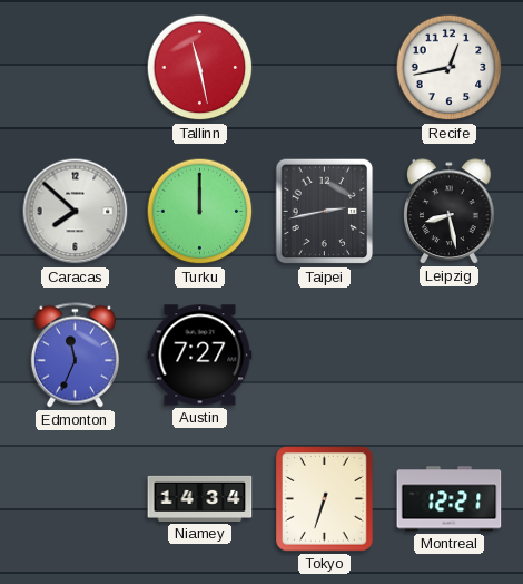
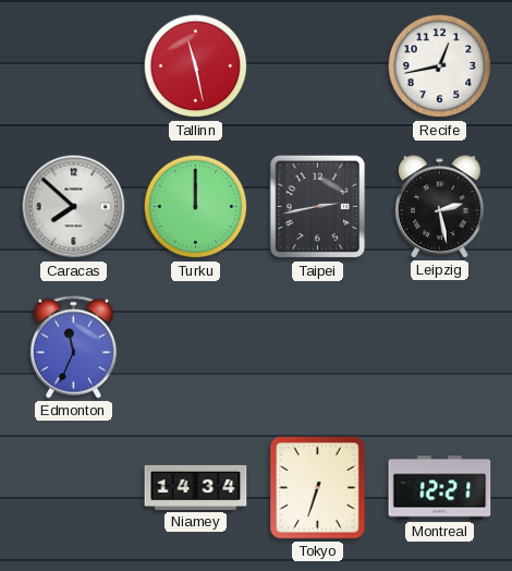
Leipzig: 8:28 -> 2:28 (440, 207)
Austin: 7:27 -> none (200, 356)
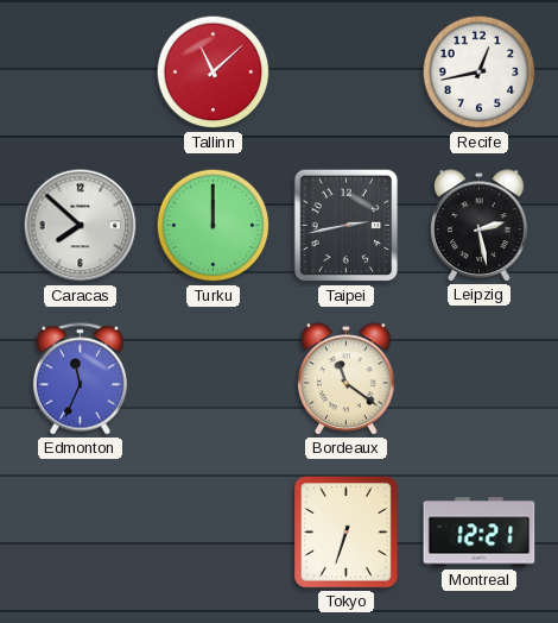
Tallinn: 11:28 -> 11:08 (214, 73)
Bordeaux: none -> 11:21 (347, 379)
Niamey: 14:34 -> none (196, 487)
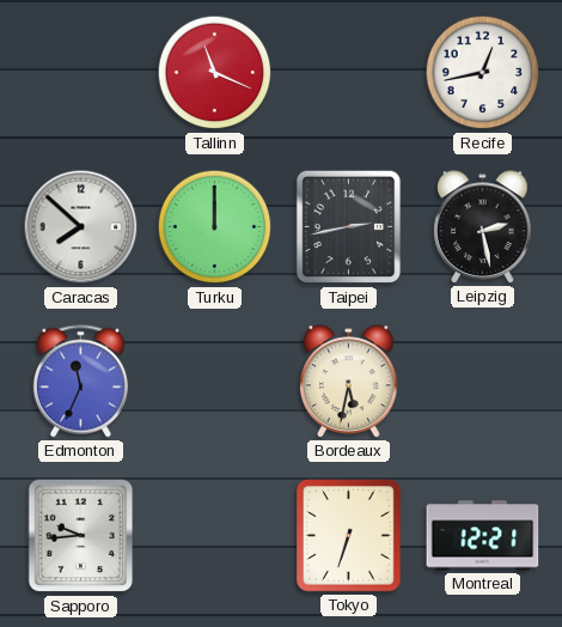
Tallinn: 11:08 -> 11:19 (215, 73)
Bordeaux: 11:21 -> 5:32 (349, 382)
Sapporo: none -> 9:44 (81, 536)
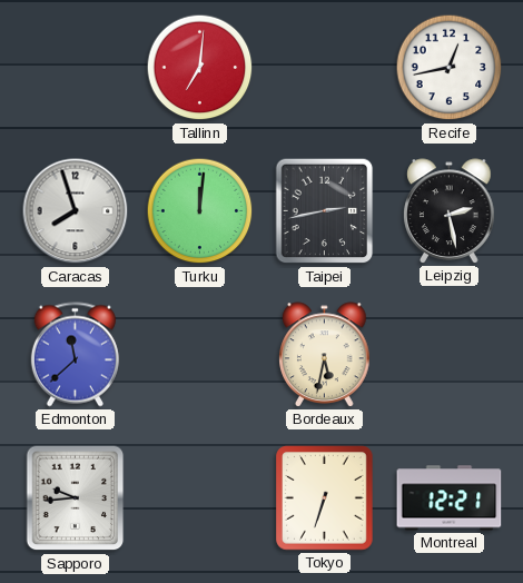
Tallinn: 11:19 -> 7:01 (200, 68)
Caracas: 7:52 -> 7:57 (76, 211)
Turku: 12:00 -> 12:01 (200, 211)
Edmonton: 11:34 -> 11:38 (75, 355)
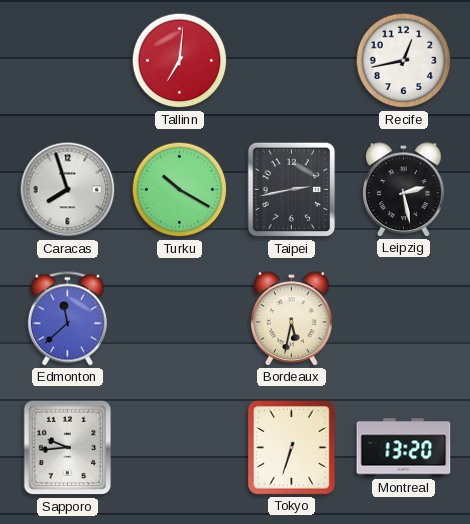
Turku: 12:01 -> 10:20 (180, 190)
Montreal: 12:21 -> 13:20 (404, 448)
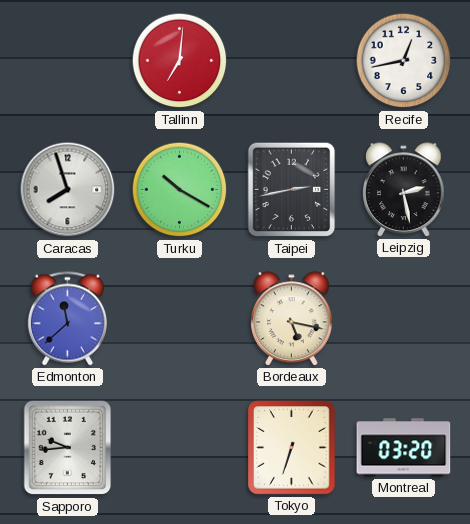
Bordeaux: 5:32 -> 5:17 (292, 319)
Montreal: 13:20 -> 03:20 (404, 448)
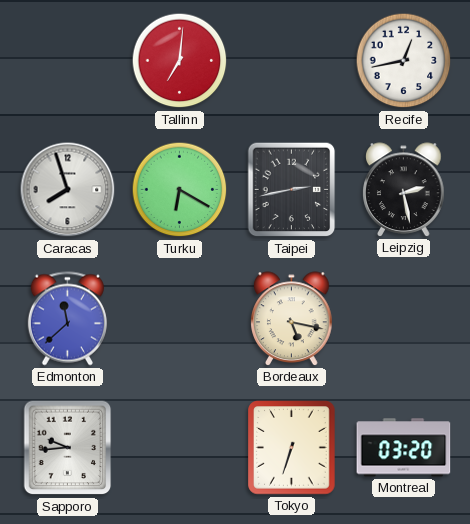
Turku: 10:20 -> 6:20 (180, 190)
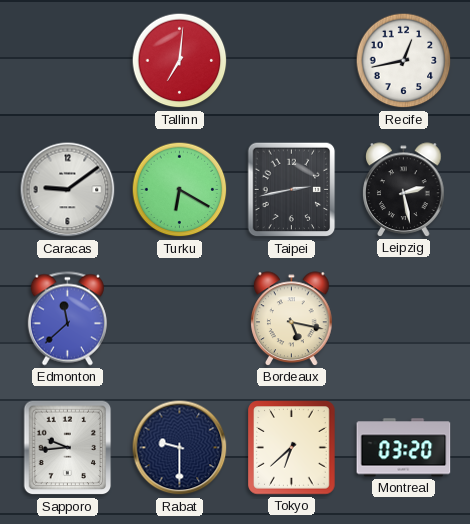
Caracas: 7:57 -> 9:09 (68, 190)
Rabat: none -> 9:30 (180, 448)
Tokyo: 6:33 -> 6:38 (292, 448)
